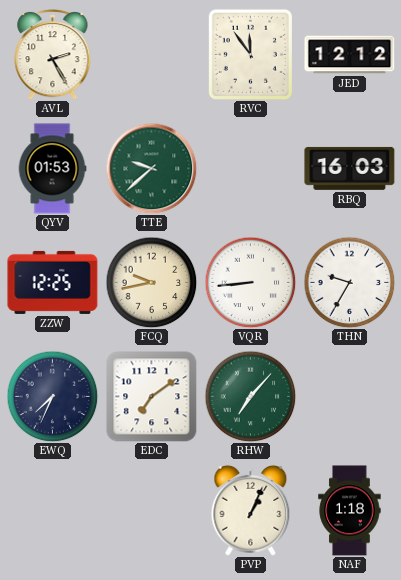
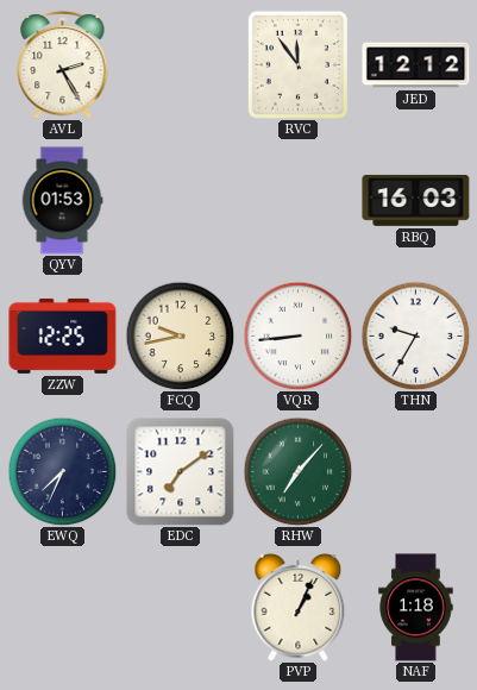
TTE: 9:38 -> none (151, 168)
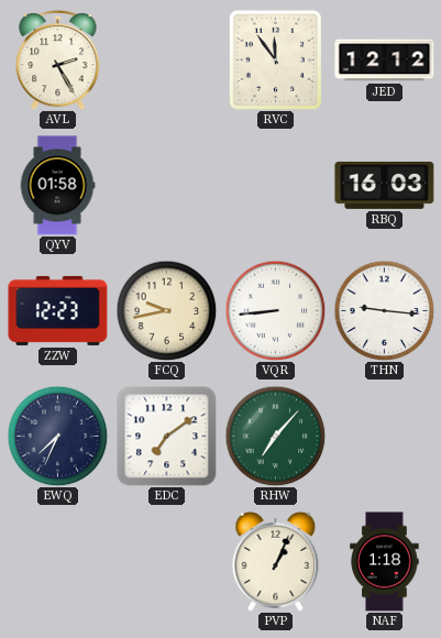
QYV: 01:53 -> 01:58 (57, 186)
ZZW: 12:25 -> 12:23 (58, 310)
THN: 9:35 -> 9:16 (384, 310)
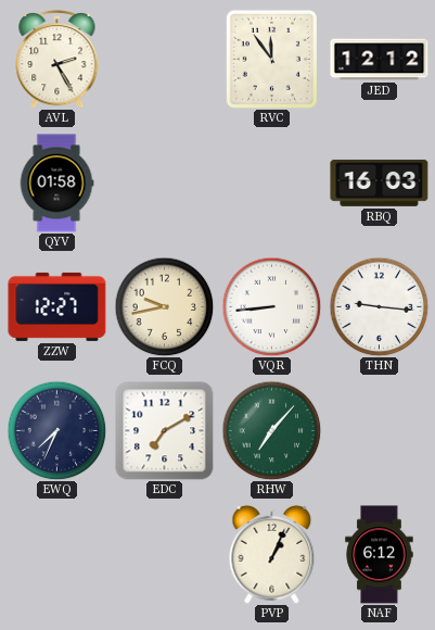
ZZW: 12:23 -> 12:27 (57, 306)
EDC: 7:09 -> 7:10 (165, 431)
NAF: 1:18 -> 6:12 (380, 555)
